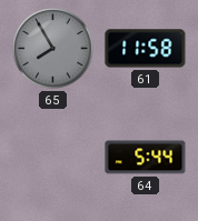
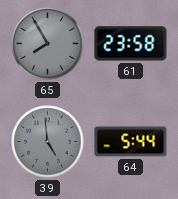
61: 11:58 -> 23:58 (131, 44)
39: none -> 4:59 (48, 142)
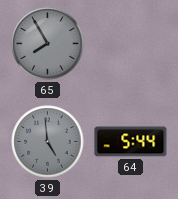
61: 23:58 -> none (131, 44)
